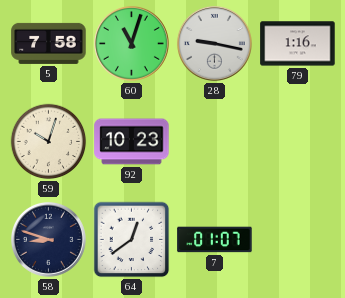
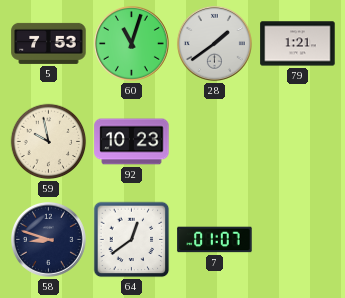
5: 7:58 -> 7:53 (49, 43)
28: 9:17 -> 1:39 (214, 43)
79: 1:16 -> 1:21 (298, 44)
59: 10:03 -> 9:58 (49, 142)
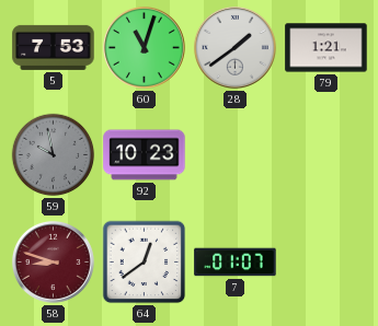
59 dial: cream -> grey (54, 155)
58 dial: navy -> burgundy (53, 261)
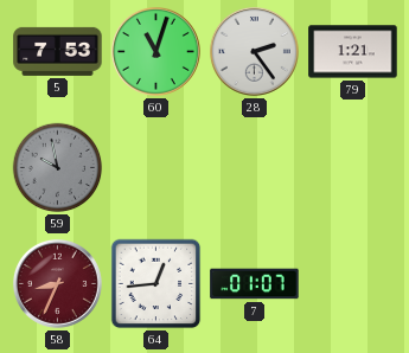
28: 1:39 -> 2:24 (254, 51)
92: 10:23 -> none (145, 155)
58: 8:48 -> 8:34 (57, 283)
64: 12:39 -> 12:44 (156, 284)
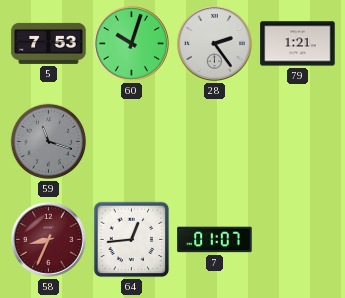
60: 11:03 -> 10:03 (131, 43)
59: 9:58 -> 11:18 (49, 142)
